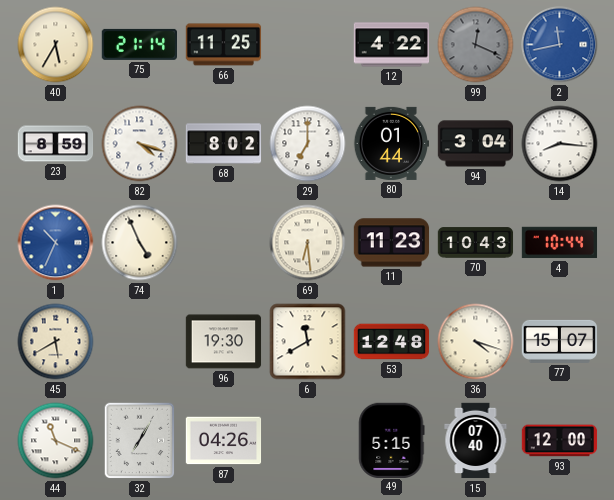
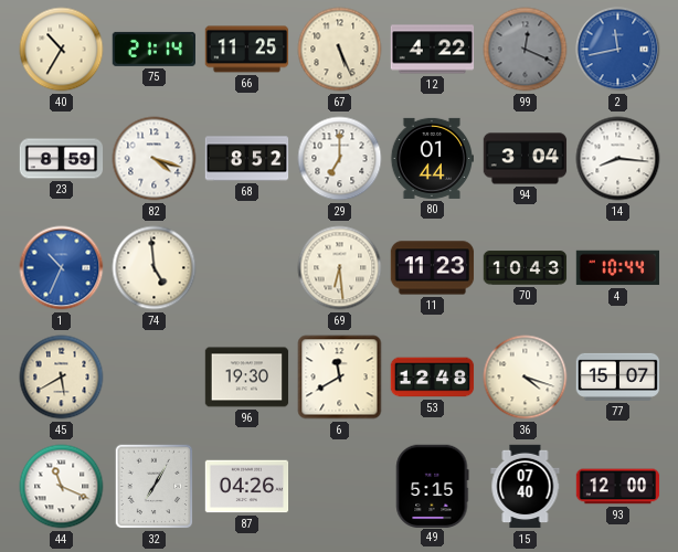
40: 5:35 -> 10:35 (62, 50)
67: none -> 5:26 (340, 50)
68: 8:02 -> 8:52 (247, 159)
74: 4:56 -> 4:59 (155, 268)
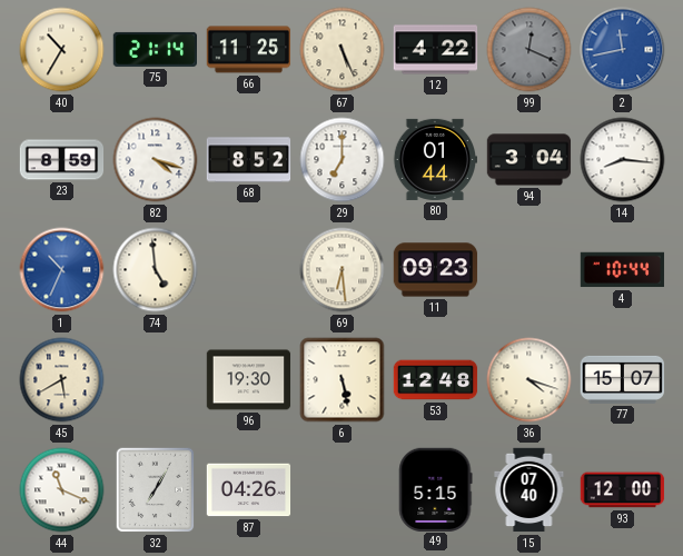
11: 11:23 -> 09:23 (436, 270)
70: 10:43 -> none (526, 268)
6: 11:40 -> 5:28 (343, 380)
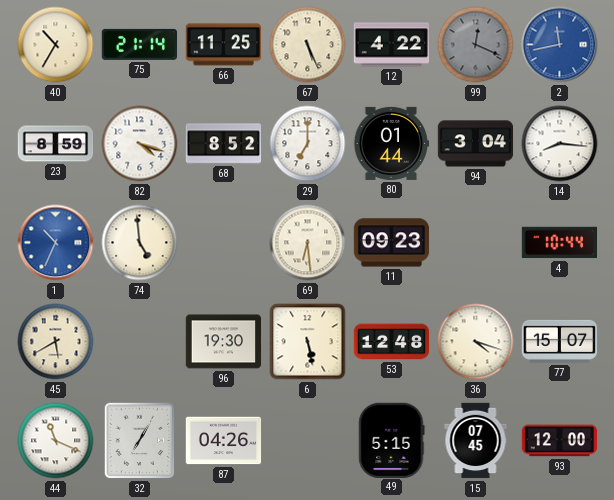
15: 07:40 -> 07:45 (476, 441)
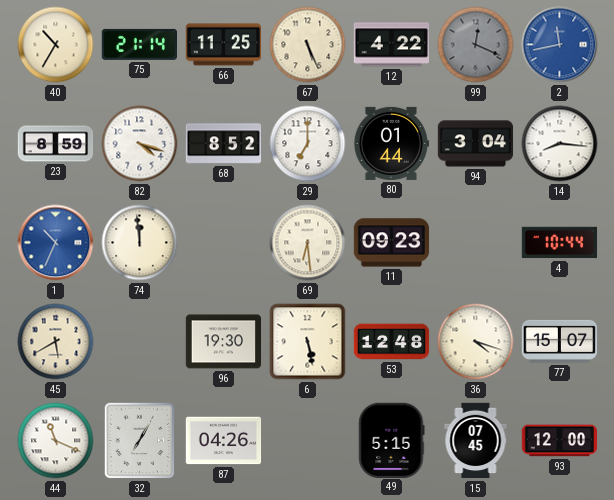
74: 4:59 -> 11:59 (140, 243)
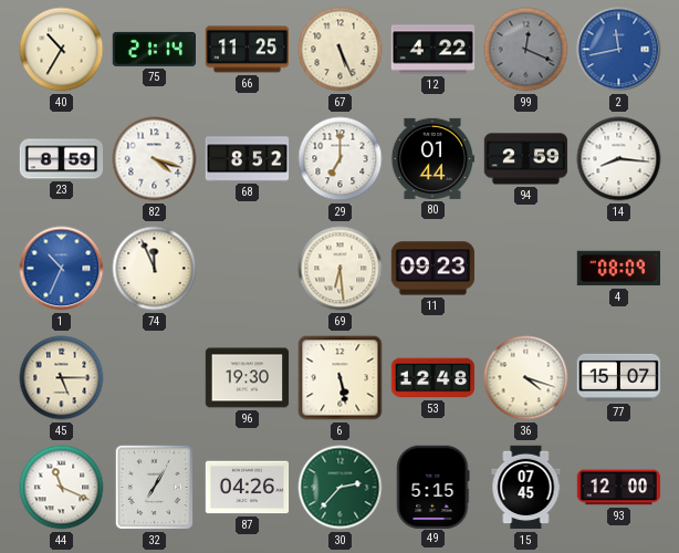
94: 3:04 -> 2:59 (526, 159)
74: 11:59 -> 11:56 (155, 269)
4: 10:44 -> 08:09 (619, 269)
45: 5:40 -> 5:15 (62, 378)
30: none -> 2:37 (341, 488)
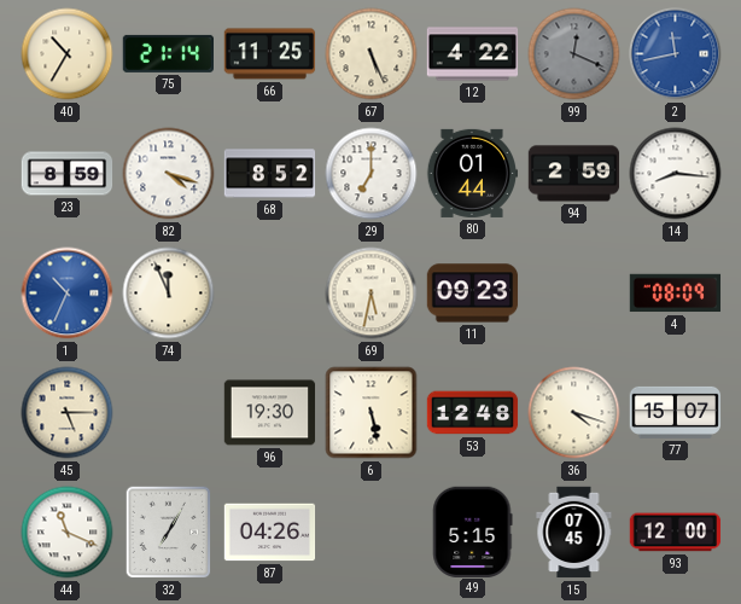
69: 6:29 -> 5:32 (372, 294)
30: 2:37 -> none (341, 488)
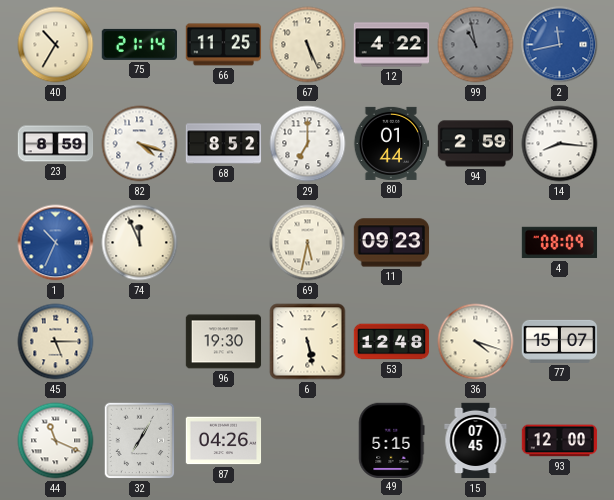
99: 12:19 -> 10:58 (476, 45)
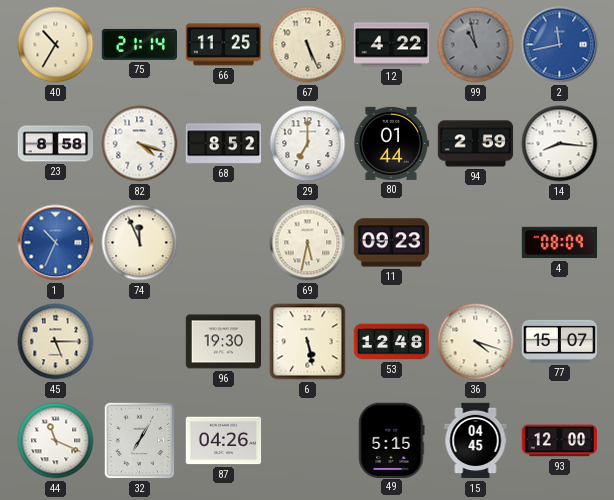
23: 8:59 -> 8:58 (56, 144)
15: 07:45 -> 04:45 (476, 441)
